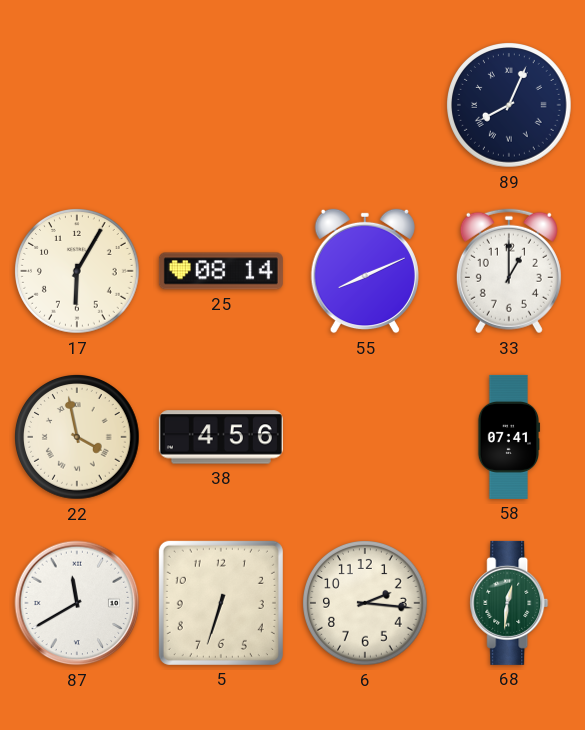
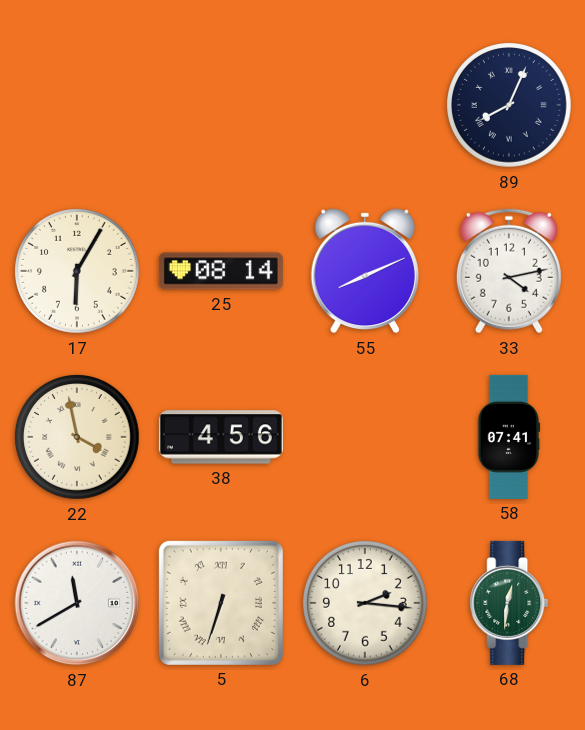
33: 1:00 -> 4:13 (509, 271)
5 numerals: Arabic -> Roman (221, 603)
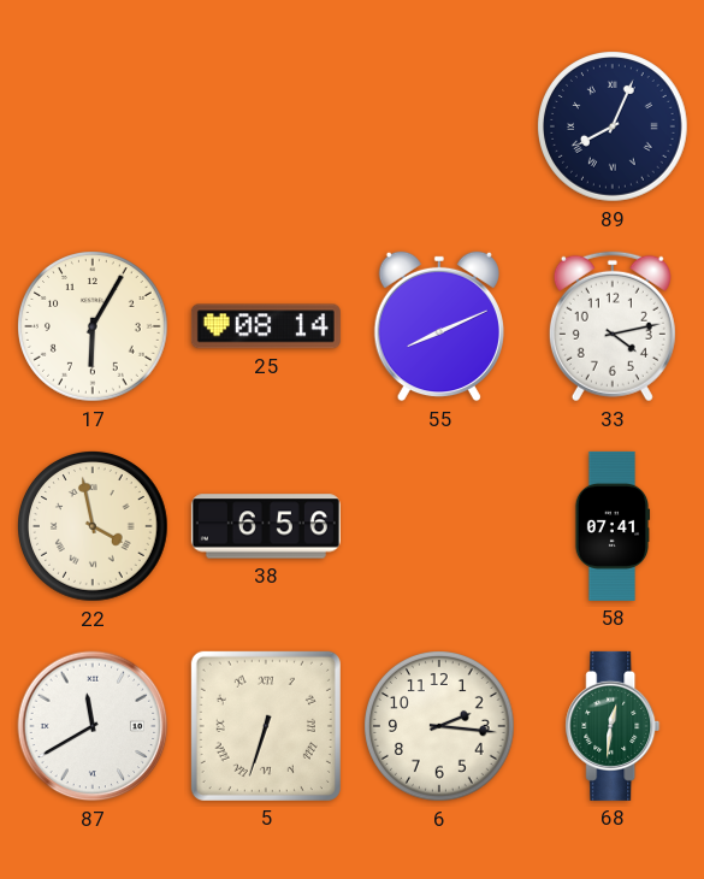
38: 4:56 -> 6:56 (266, 526)
